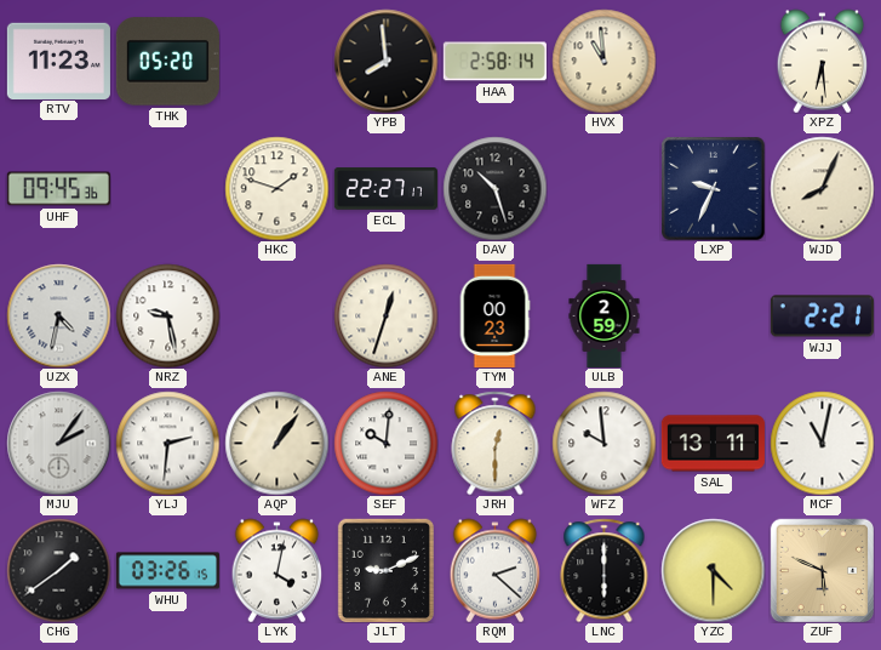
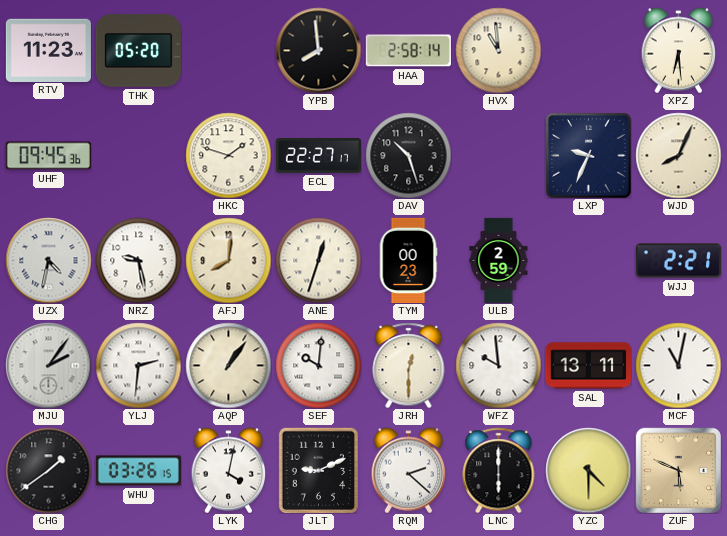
AFJ: none -> 8:01 (228, 260)
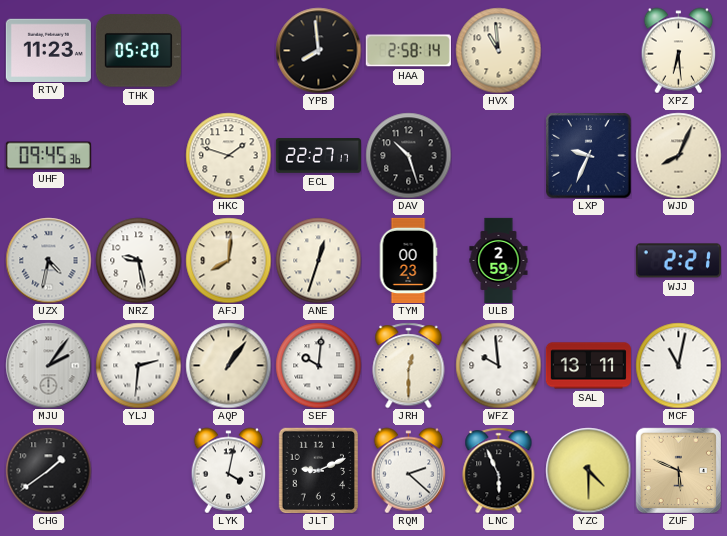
WHU: 03:26 -> none (138, 471)
LNC: 6:00 -> 5:56 (499, 470)
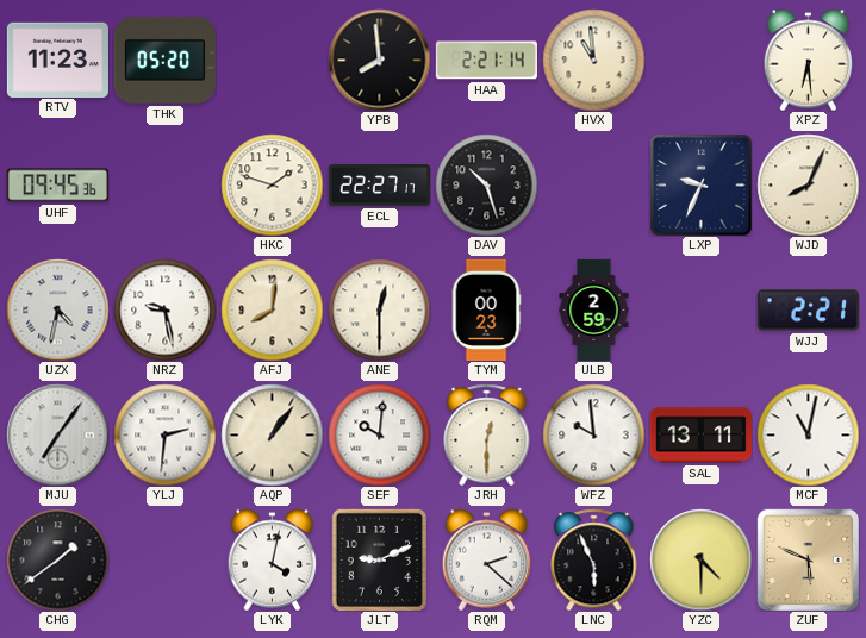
HAA: 2:58 -> 2:21 (486, 61)
ANE: 12:33 -> 12:30 (379, 309)
MJU: 2:06 -> 7:06 (57, 434)
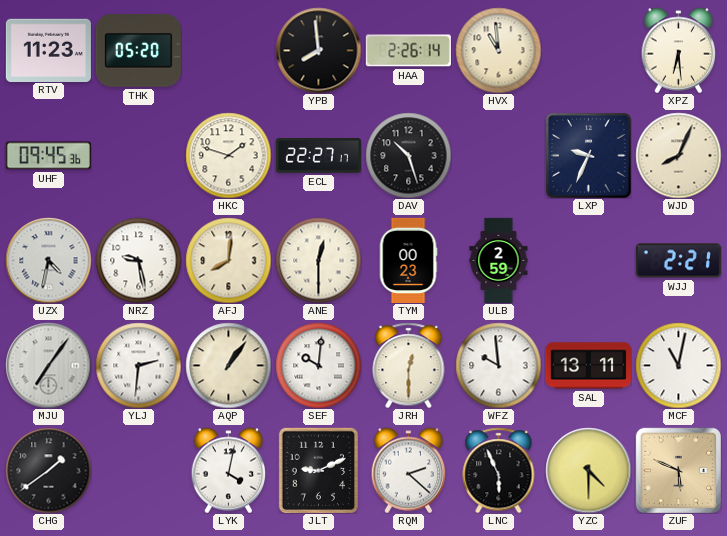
HAA: 2:21 -> 2:26 (408, 51)
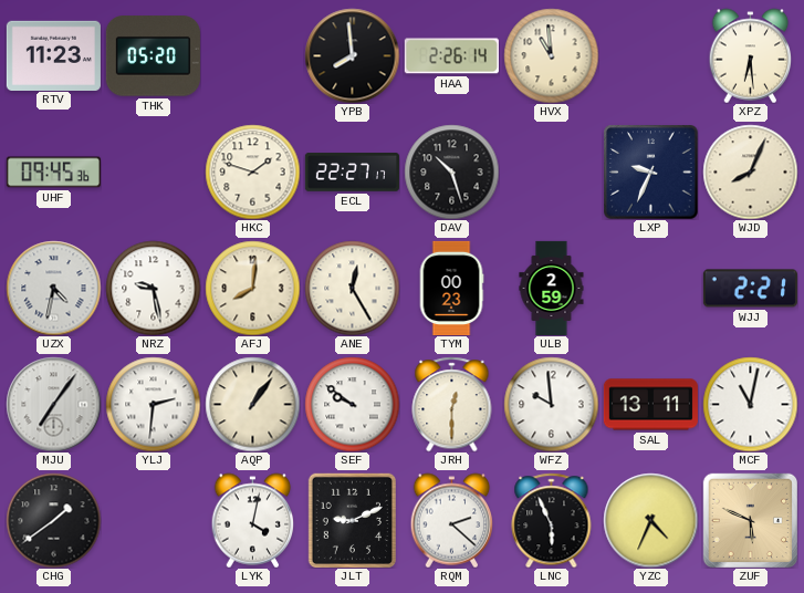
ANE: 12:30 -> 12:25 (352, 288)
SEF: 10:01 -> 9:51 (352, 404)
YZC: 4:30 -> 4:34 (650, 520)
